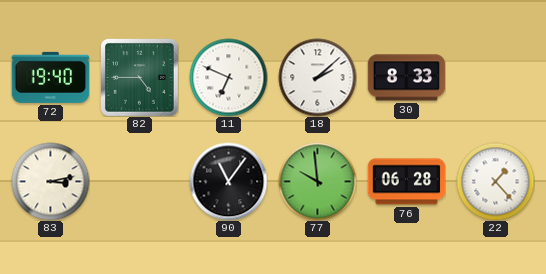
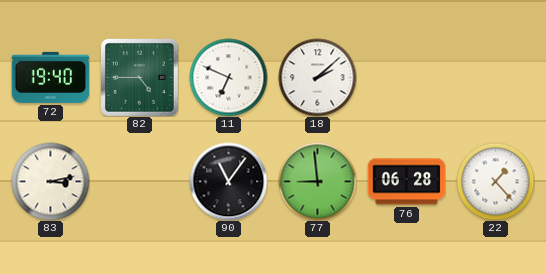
30: 8:33 -> none (406, 78)
77: 9:59 -> 8:59 (317, 181)
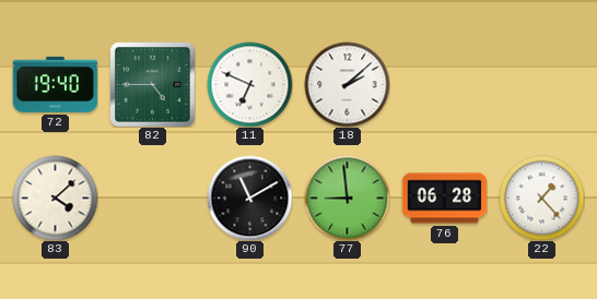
83: 3:13 -> 4:08 (55, 198)
90: 11:06 -> 11:10 (249, 198)
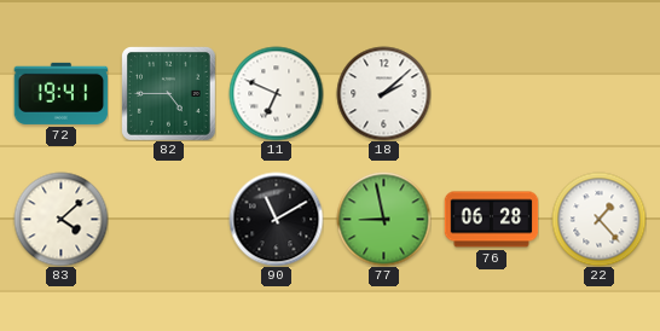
72: 19:40 -> 19:41 (60, 93)
77: 8:59 -> 8:58 (383, 219)
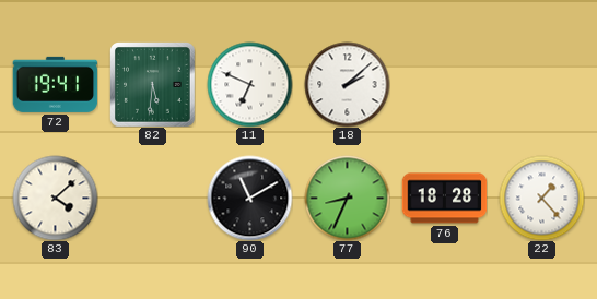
82: 4:45 -> 5:31 (153, 85)
77: 8:58 -> 8:34 (347, 198)
76: 06:28 -> 18:28 (444, 199)
